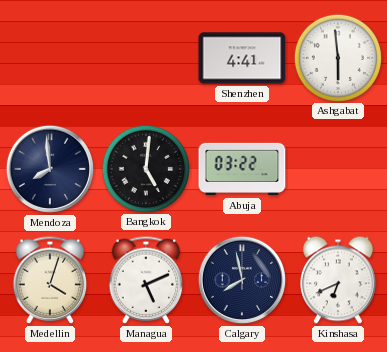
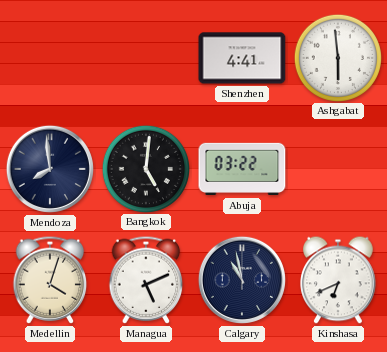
Calgary: 7:58 -> 10:58 (242, 280)
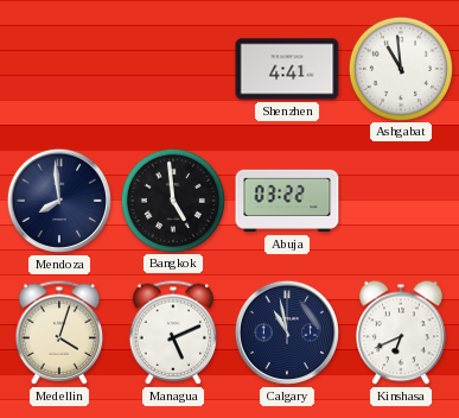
Ashgabat: 5:59 -> 10:59 (400, 68)
Bangkok: 5:01 -> 4:59 (172, 199)
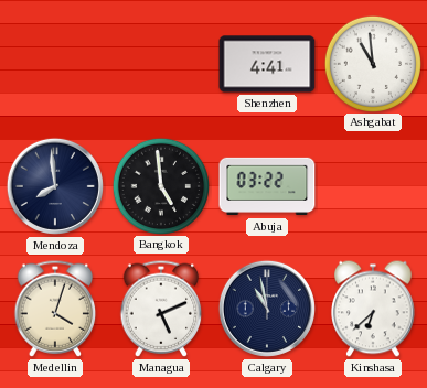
Kinshasa: 6:41 -> 6:38 (373, 309)
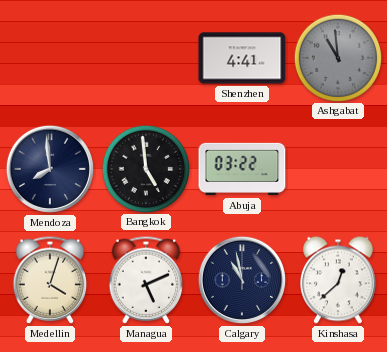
Ashgabat dial: white -> grey (337, 57)
Kinshasa: 6:38 -> 12:38 (338, 280)
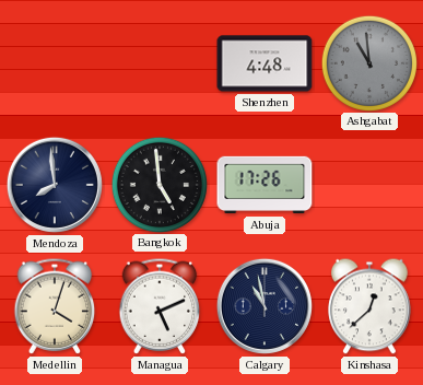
Shenzhen: 4:41 -> 4:48 (265, 63)
Abuja: 03:22 -> 17:26 (265, 185)
